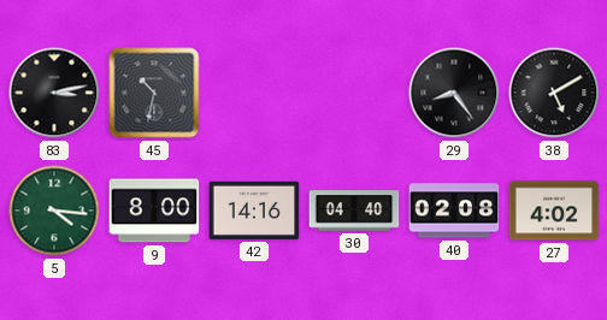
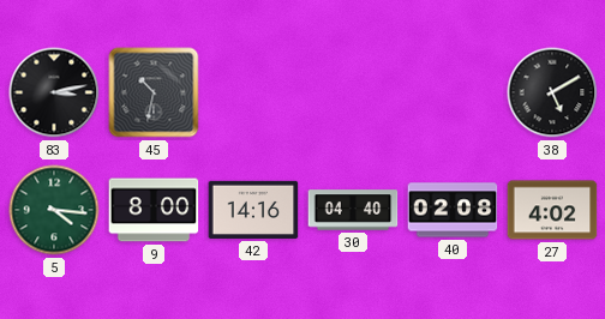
29: 8:24 -> none (454, 93)
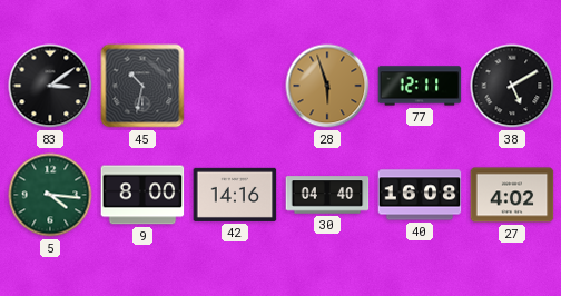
83: 3:13 -> 3:09 (50, 86)
28: none -> 5:57 (327, 86)
77: none -> 12:11 (420, 86)
40: 02:08 -> 16:08 (420, 195)
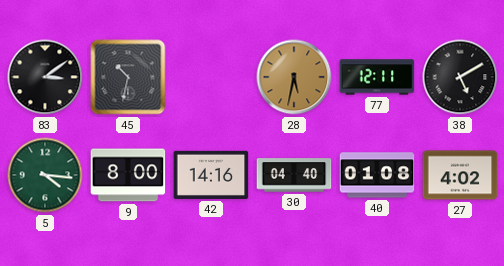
28: 5:57 -> 5:32 (294, 77)
40: 16:08 -> 01:08 (377, 175)
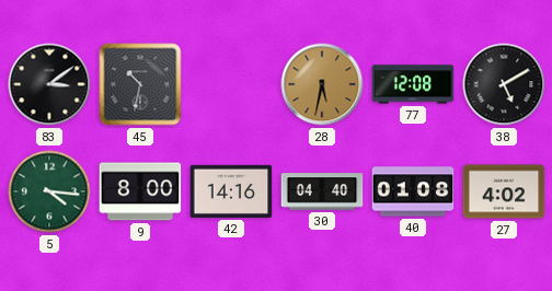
77: 12:11 -> 12:08 (413, 84)
